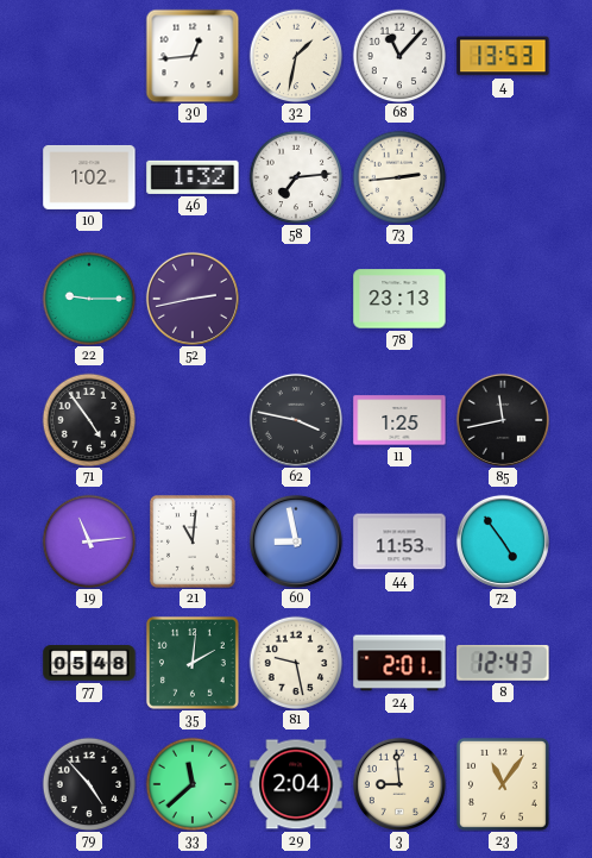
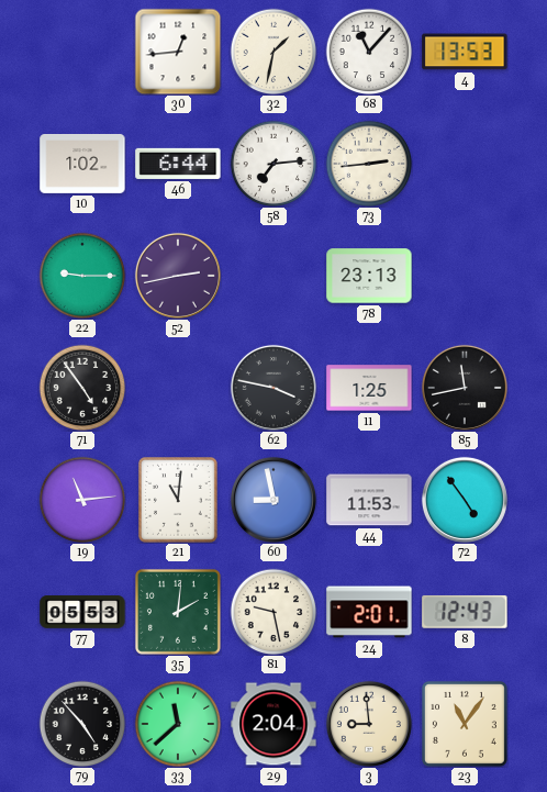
46: 1:32 -> 6:44 (178, 164)
77: 05:48 -> 05:53 (82, 612)
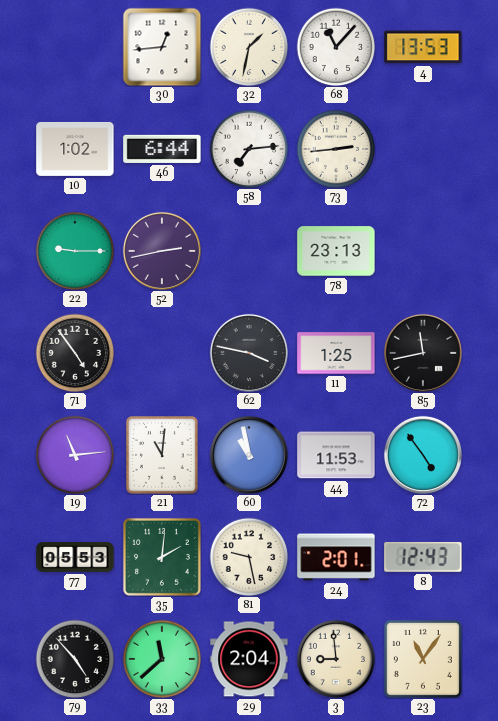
60: 8:58 -> 10:58 (249, 455)
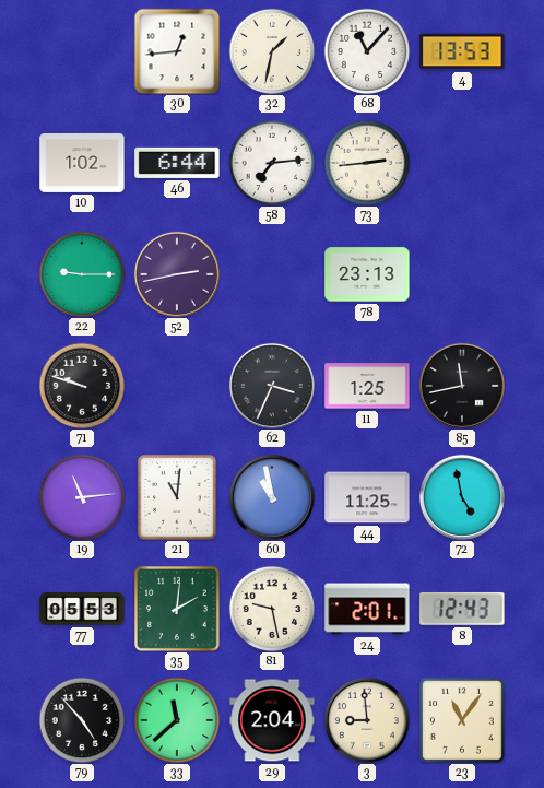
71: 4:54 -> 9:48 (82, 386)
62: 3:47 -> 3:34 (272, 386)
44: 11:53 -> 11:25 (367, 497)
72: 4:54 -> 4:58 (462, 497)
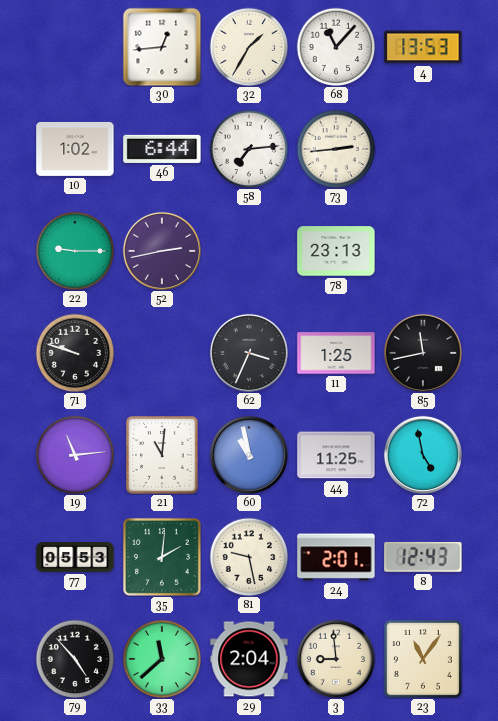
32: 1:32 -> 1:35 (249, 47)
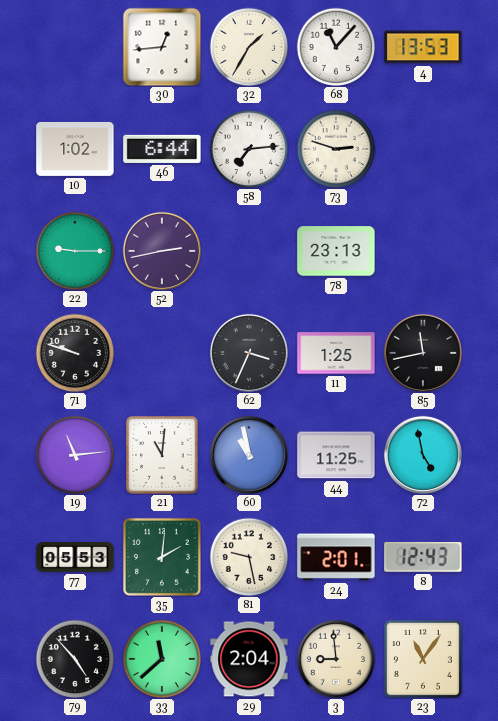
73: 2:44 -> 2:48 (336, 149)
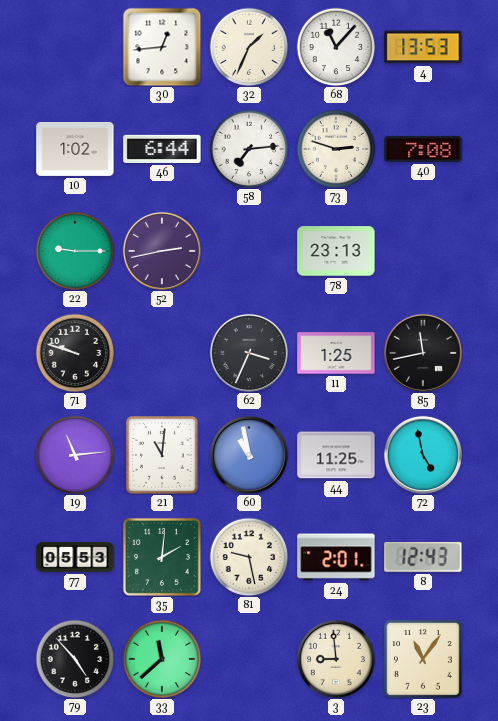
32: 1:35 -> 1:34 (249, 47)
40: none -> 7:08 (423, 149)
29: 2:04 -> none (249, 659)
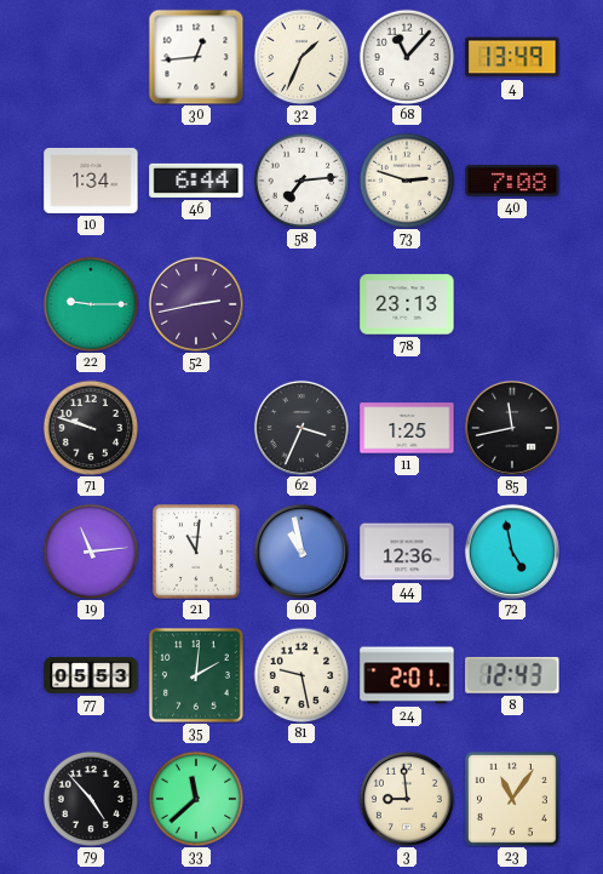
4: 13:53 -> 13:49 (512, 57)
10: 1:02 -> 1:34 (91, 181)
44: 11:25 -> 12:36 (407, 552)
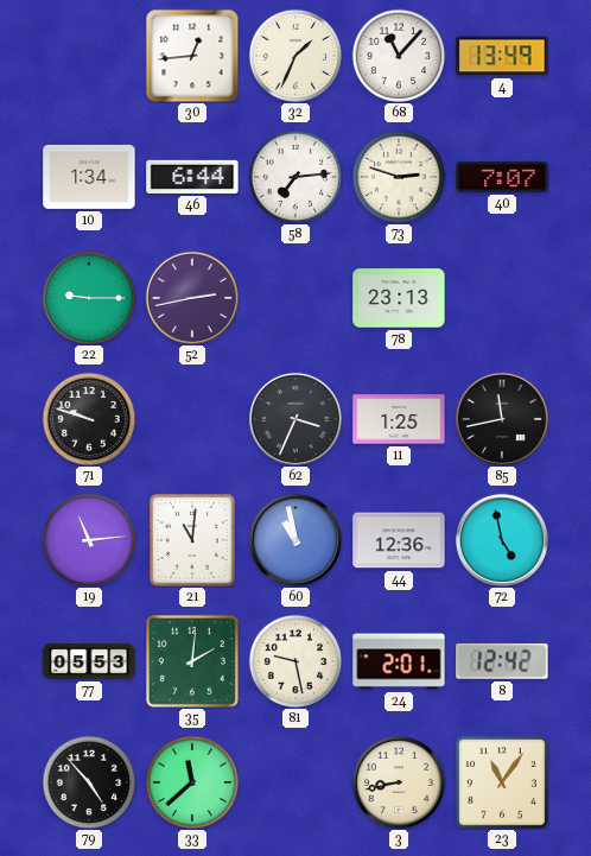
40: 7:08 -> 7:07 (502, 177)
8: 12:43 -> 12:42 (502, 661)
3: 8:59 -> 8:43 (399, 782)
